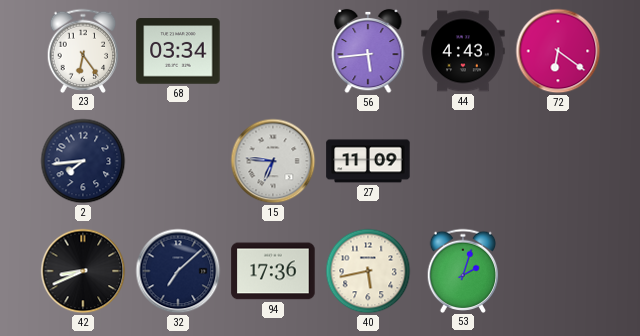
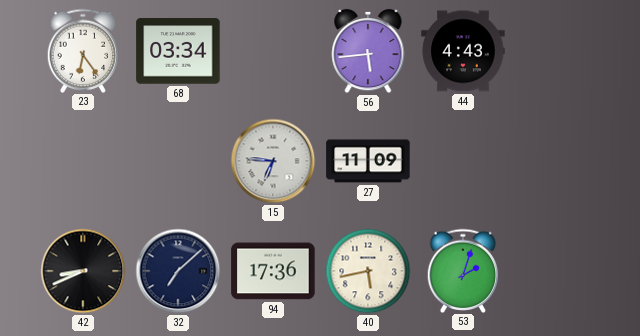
72: 6:21 -> none (558, 51)
2: 7:44 -> none (83, 161)
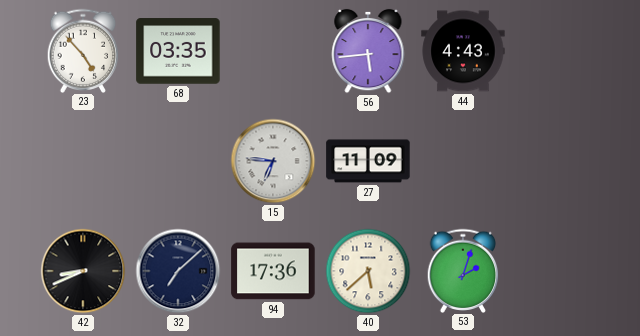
23: 6:24 -> 4:53 (83, 50)
68: 03:34 -> 03:35 (178, 51)
40: 5:43 -> 5:38 (368, 271)
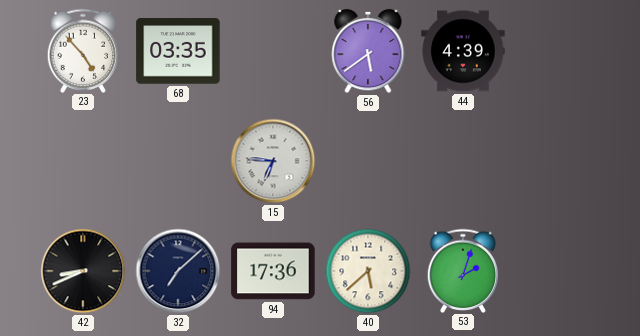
56: 5:44 -> 5:39 (368, 51)
44: 4:43 -> 4:39 (463, 51)
27: 11:09 -> none (368, 161)
